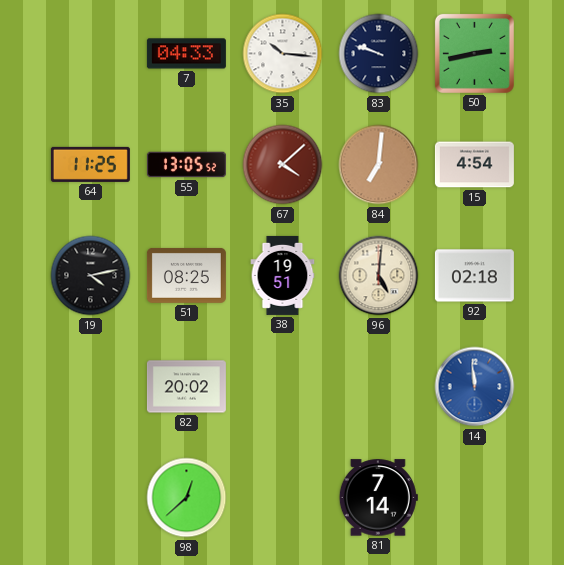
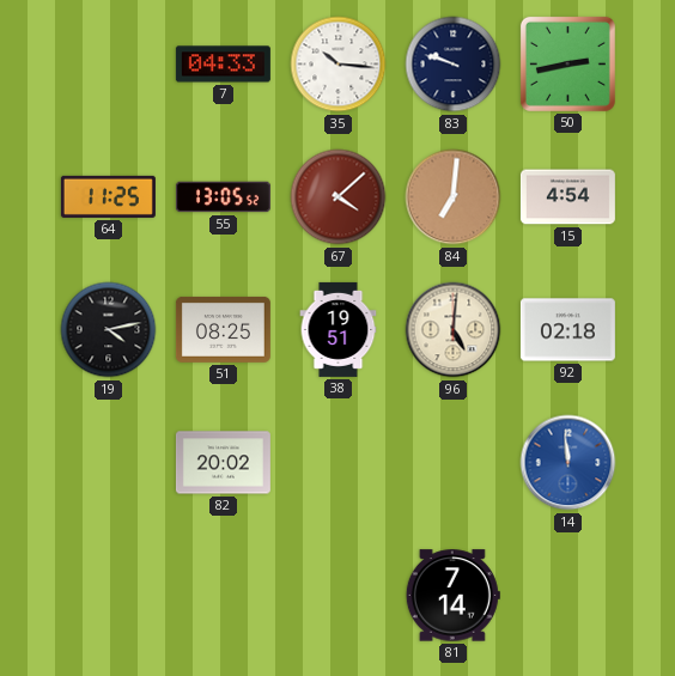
98: 12:38 -> none (187, 498)
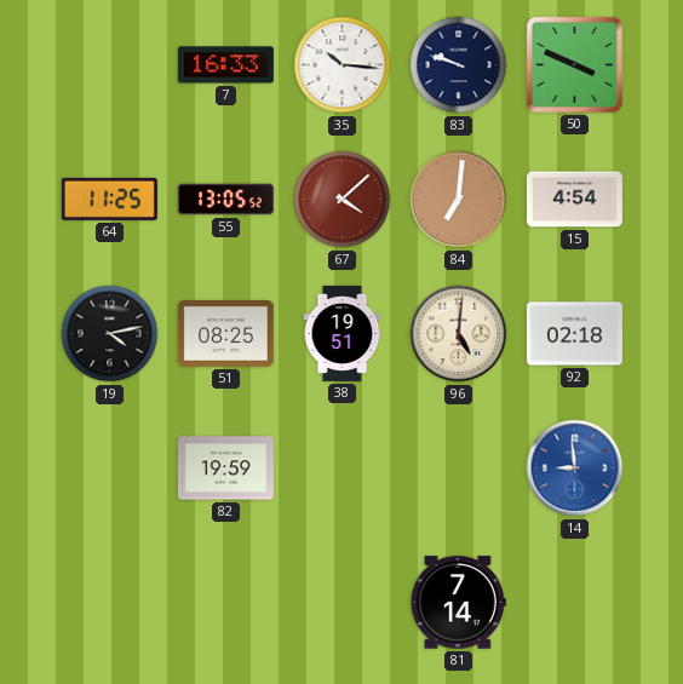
7: 04:33 -> 16:33 (225, 65)
50: 2:43 -> 3:49 (574, 64)
82: 20:02 -> 19:59 (225, 469)
14: 11:59 -> 8:59 (575, 469)
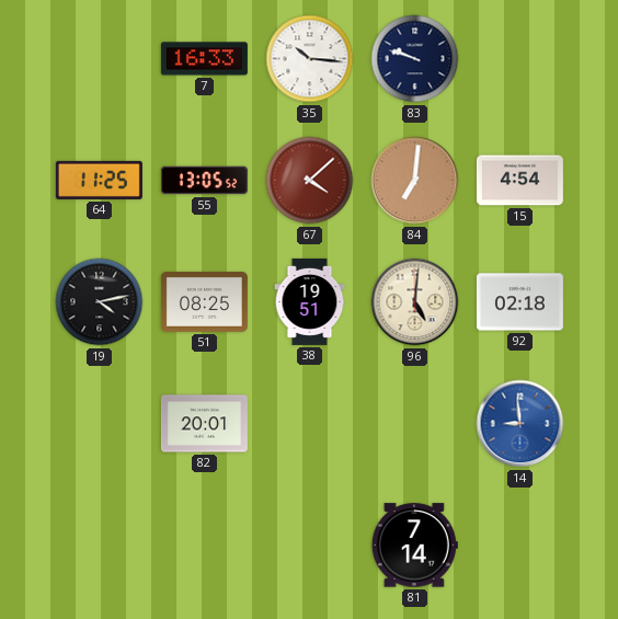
50: 3:49 -> none (574, 64)
82: 19:59 -> 20:01 (204, 424)
